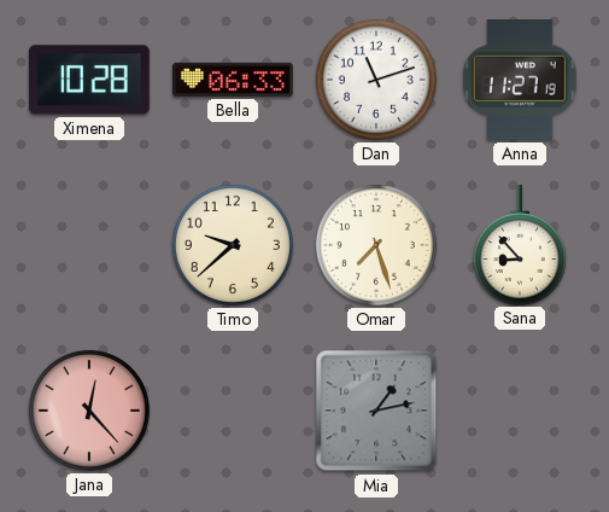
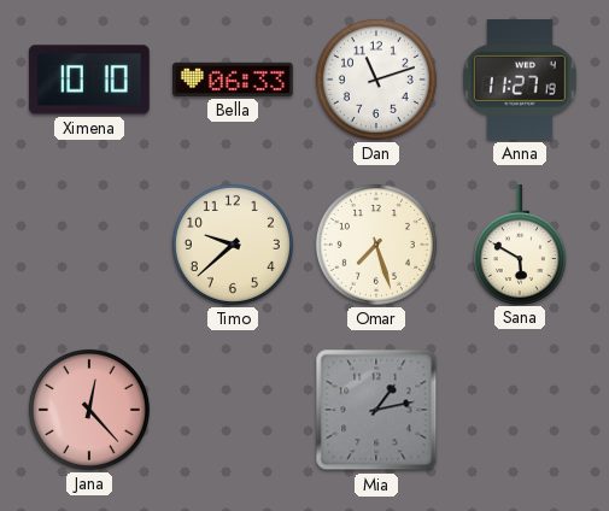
Ximena: 10:28 -> 10:10 (89, 80)
Sana: 8:53 -> 5:50 (520, 245)
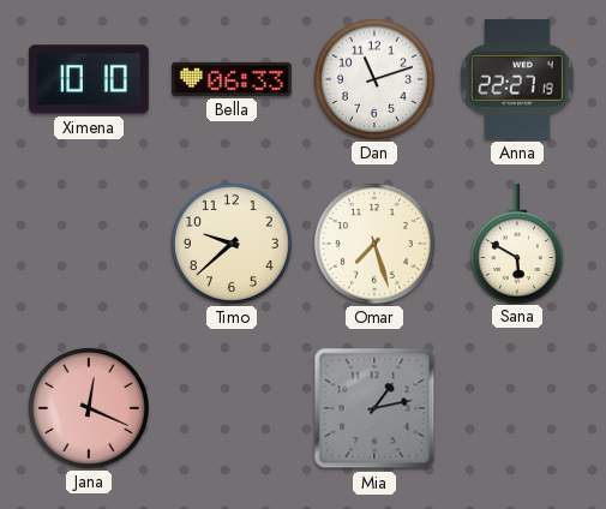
Anna: 11:27 -> 22:27 (517, 79)
Jana: 12:23 -> 12:19 (89, 408)
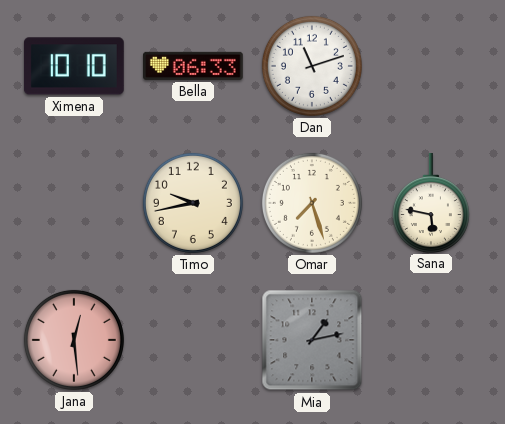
Anna: 22:27 -> none (517, 79)
Timo: 9:38 -> 9:43 (193, 203)
Sana: 5:50 -> 5:47 (431, 203)
Jana: 12:19 -> 12:29 (74, 340)
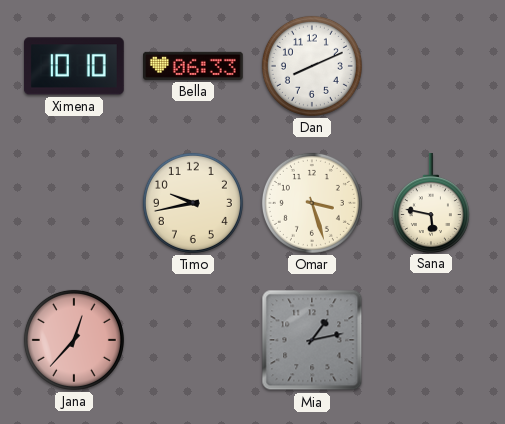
Dan: 11:12 -> 8:11 (312, 66)
Omar: 7:27 -> 3:27 (312, 203)
Jana: 12:29 -> 12:37 (74, 340)
